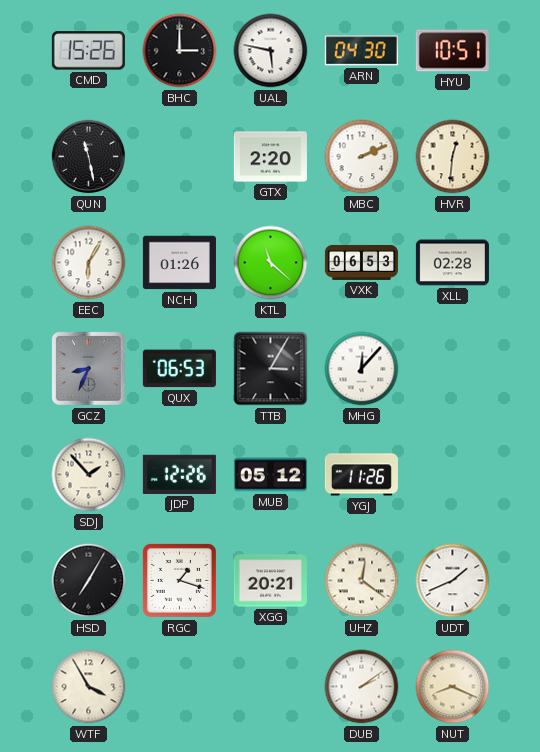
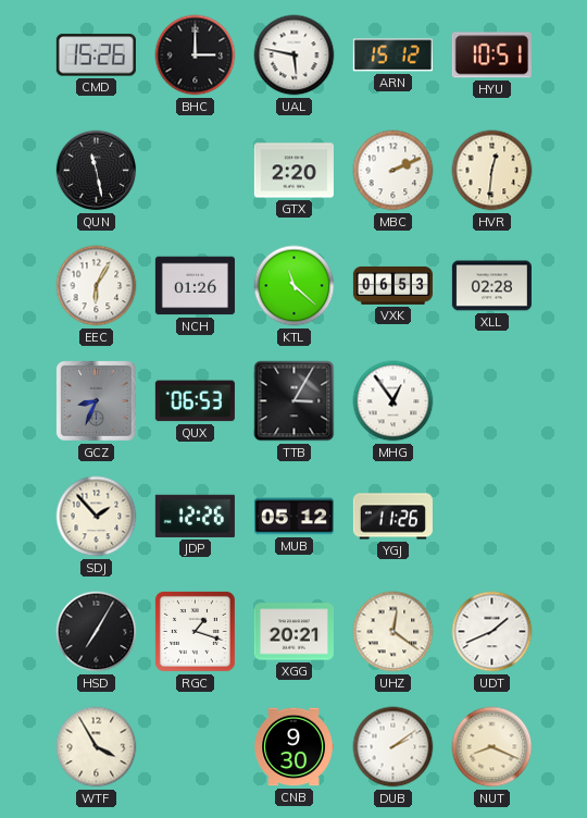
ARN: 04:30 -> 15:12 (392, 55)
MHG: 12:07 -> 12:54 (394, 401)
CNB: none -> 9:30 (293, 747)
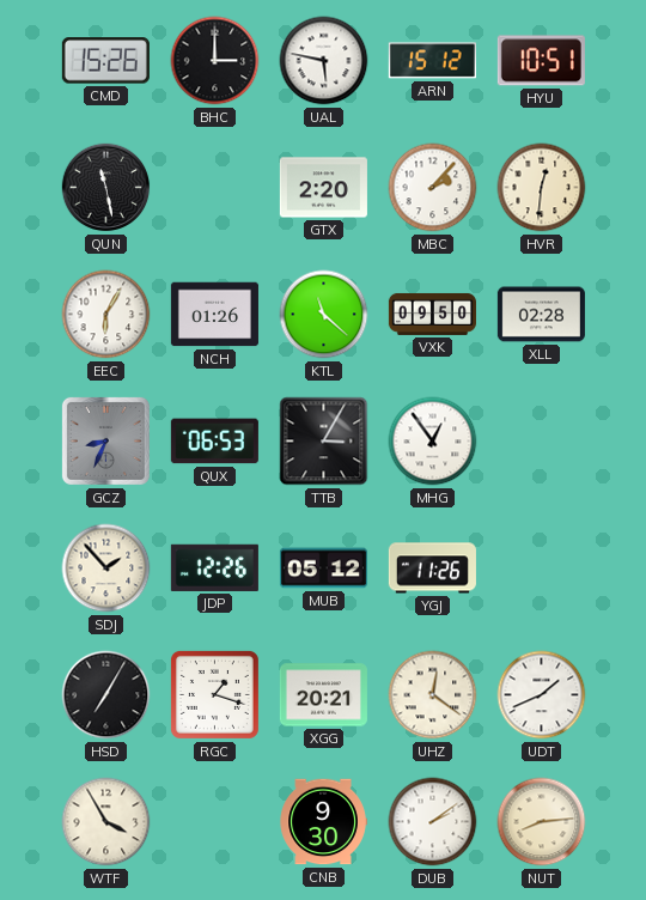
MBC: 2:11 -> 2:07 (433, 188)
VXK: 06:53 -> 09:50 (432, 314)
NUT: 8:19 -> 8:14 (542, 822)
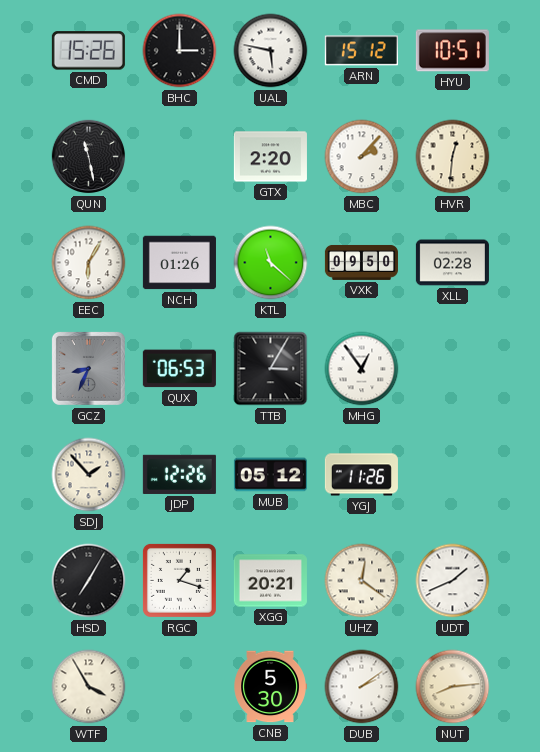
CNB: 9:30 -> 5:30 (270, 687)
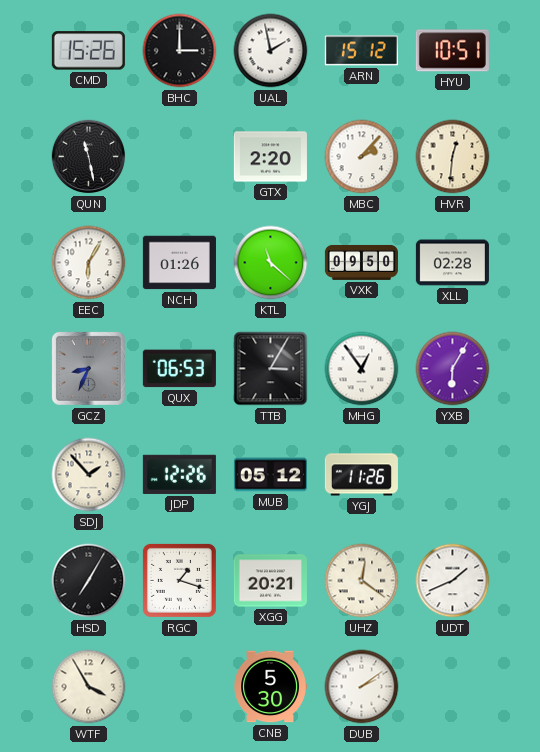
UAL: 5:47 -> 1:58 (271, 51)
YXB: none -> 6:05 (453, 369)
NUT: 8:14 -> none (453, 687)
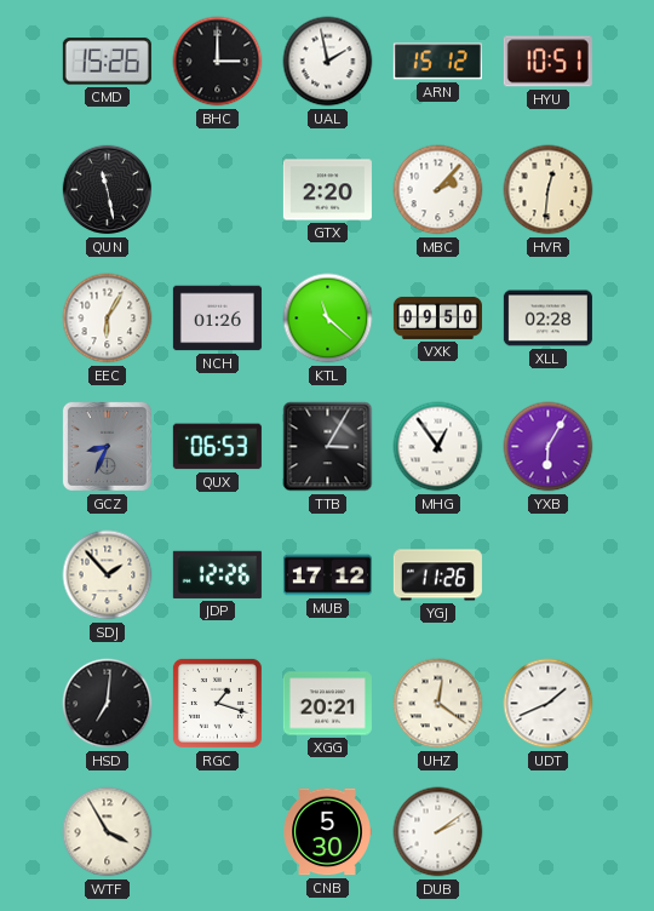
MUB: 05:12 -> 17:12 (327, 575)
HSD: 7:05 -> 7:01 (108, 704)
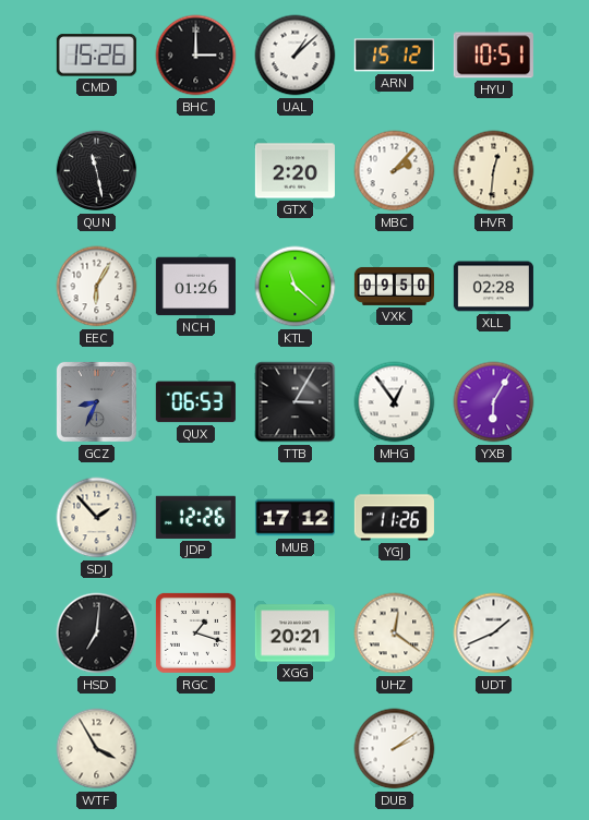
UAL: 1:58 -> 1:08 (296, 56)
CNB: 5:30 -> none (327, 832)
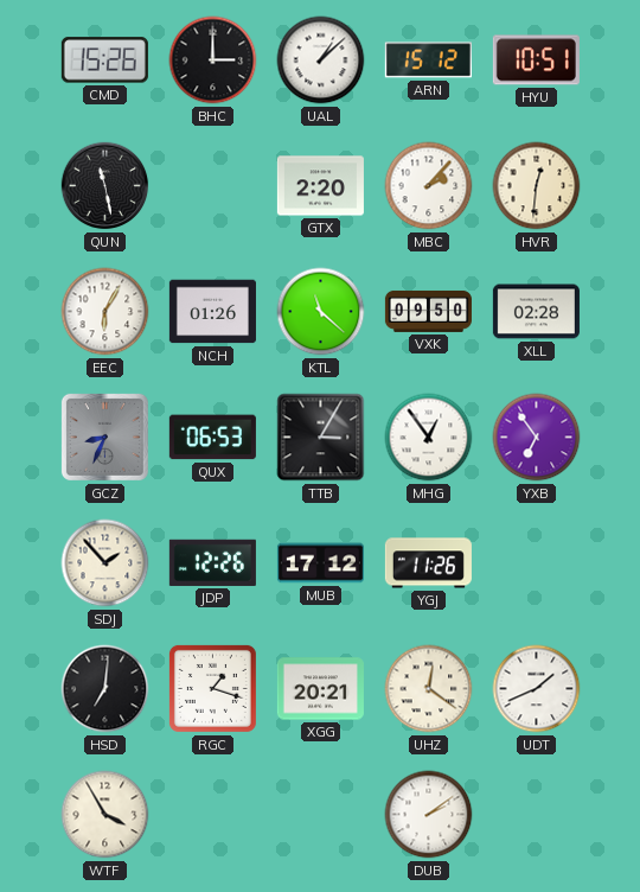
YXB: 6:05 -> 6:54 (537, 438)
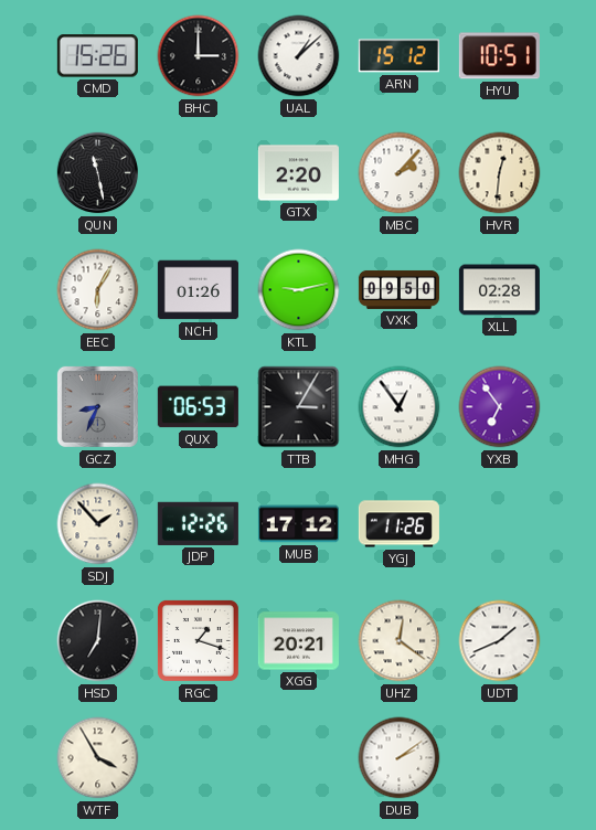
KTL: 11:22 -> 9:13 (299, 290)
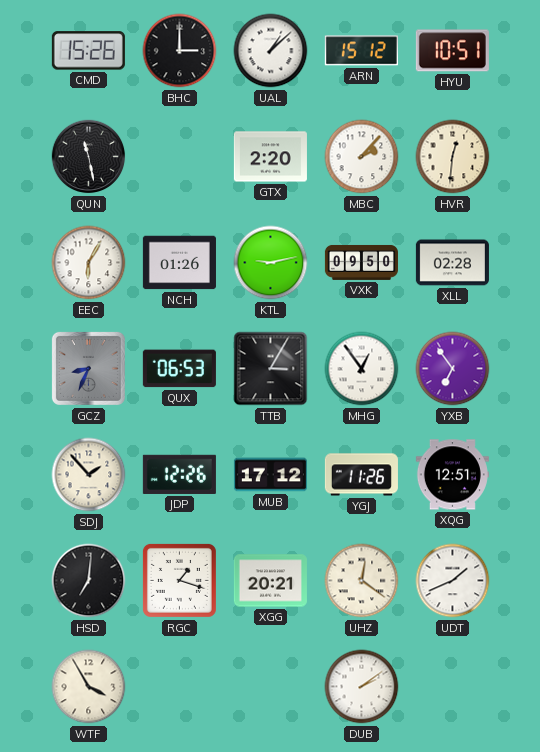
XQG: none -> 12:51 (452, 475)
